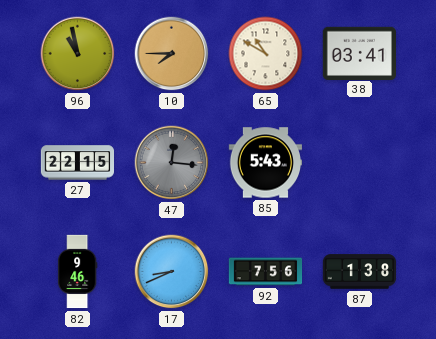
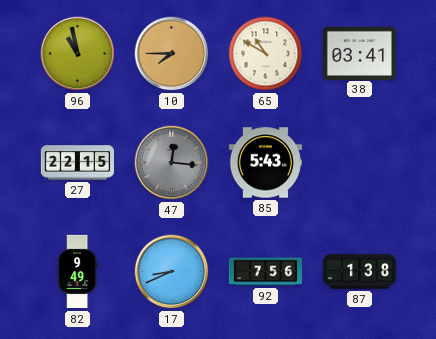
82: 9:46 -> 9:49 (77, 272)
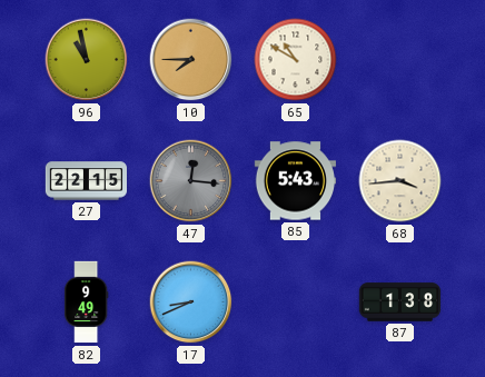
38: 03:41 -> none (359, 53)
68: none -> 3:44 (400, 181)
92: 7:56 -> none (266, 272)
